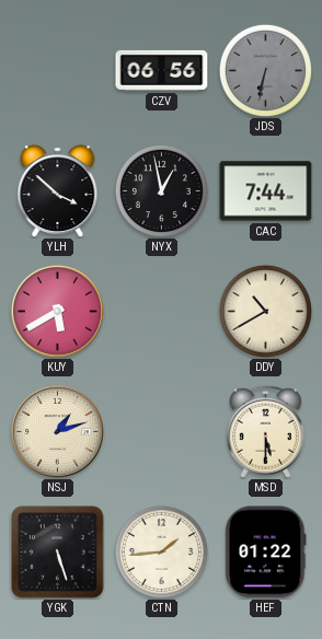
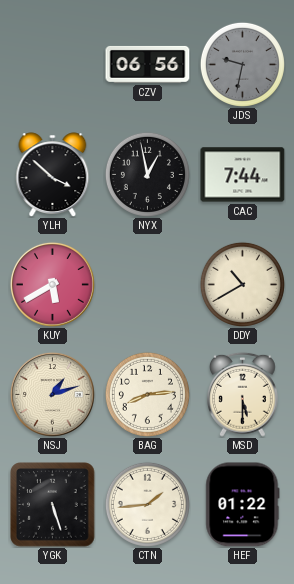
JDS: 6:32 -> 9:32 (242, 64)
BAG: none -> 8:14 (147, 394)
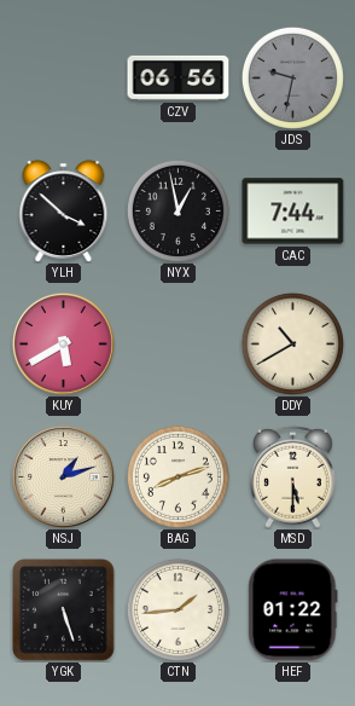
BAG: 8:14 -> 8:12 (177, 476)
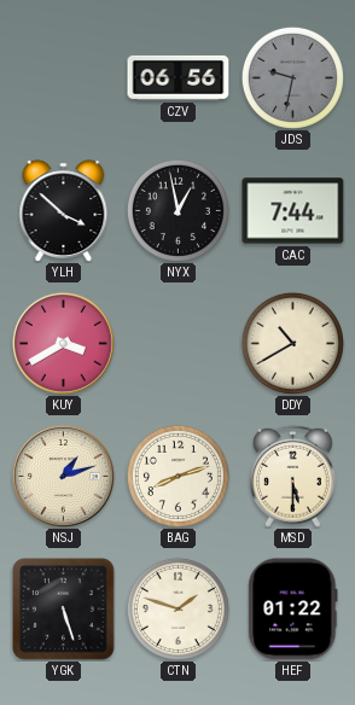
KUY: 5:40 -> 3:40 (63, 343)
CTN: 1:44 -> 1:48 (177, 608)
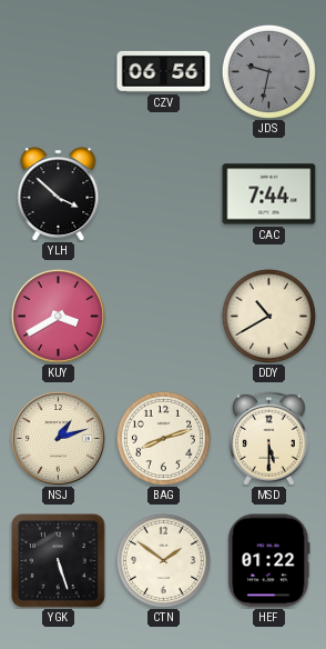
NYX: 12:58 -> none (177, 210)
CTN: 1:48 -> 1:51 (163, 560)
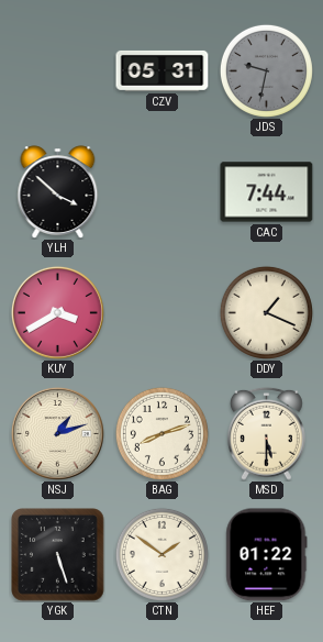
CZV: 06:56 -> 05:31 (163, 70)
DDY: 10:40 -> 1:19 (266, 312)
